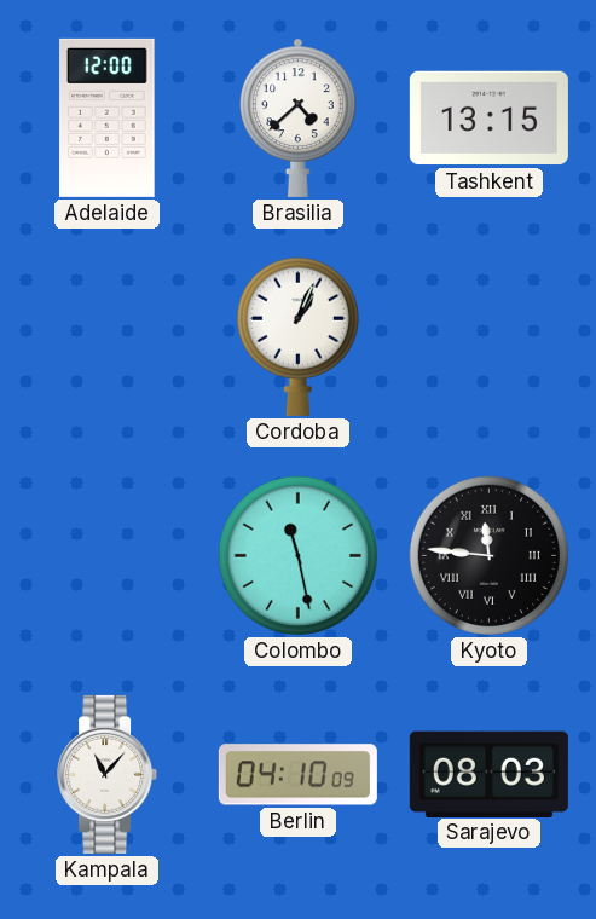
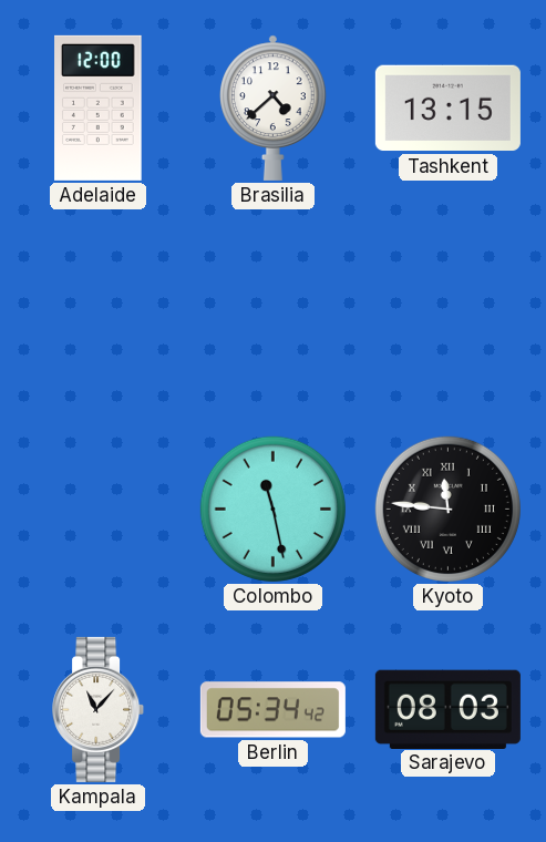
Cordoba: 1:04 -> none (297, 336)
Berlin: 04:10 -> 05:34 (272, 710)
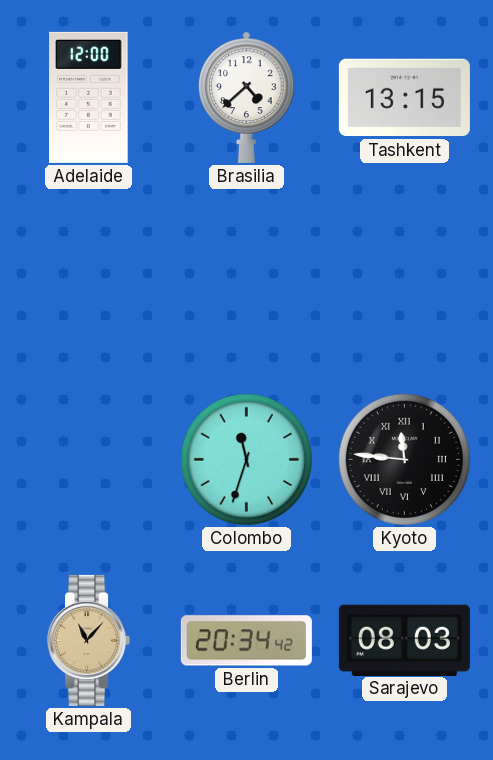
Colombo: 11:28 -> 11:33 (246, 459)
Kampala dial: white -> champagne (89, 640)
Berlin: 05:34 -> 20:34 (246, 641)
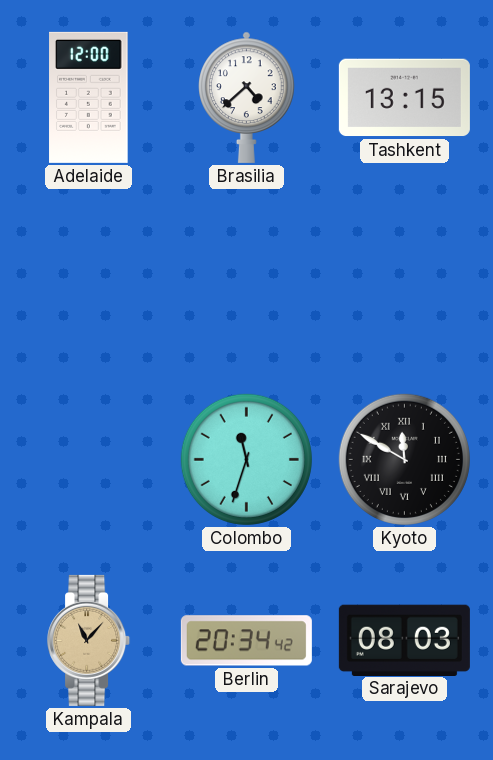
Kyoto: 11:46 -> 11:50 (404, 459)
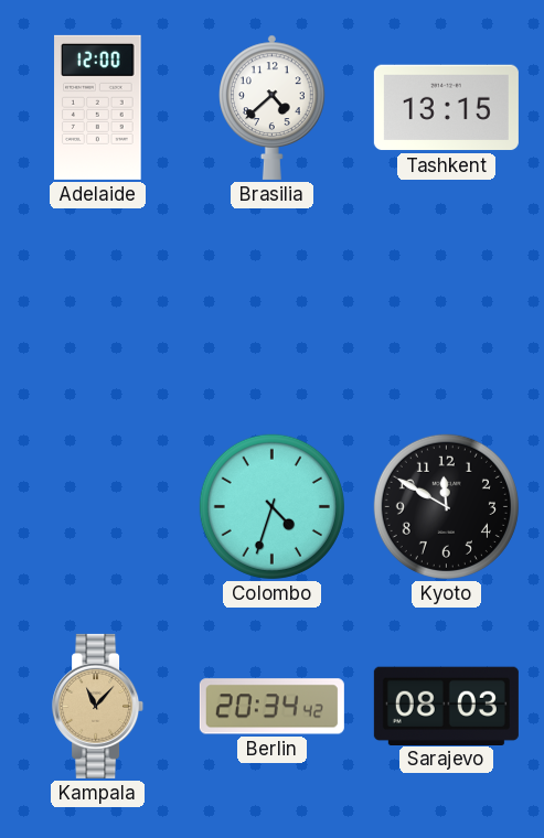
Colombo: 11:33 -> 4:33 (271, 506)
Kyoto numerals: Roman -> Arabic (446, 506)
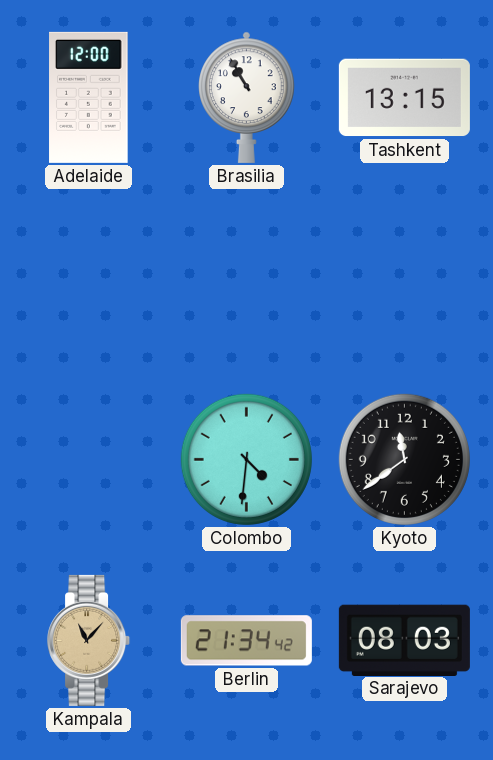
Brasilia: 4:38 -> 10:55 (247, 97)
Colombo: 4:33 -> 4:31 (246, 459)
Kyoto: 11:50 -> 11:39 (404, 459)
Berlin: 20:34 -> 21:34 (246, 641)
